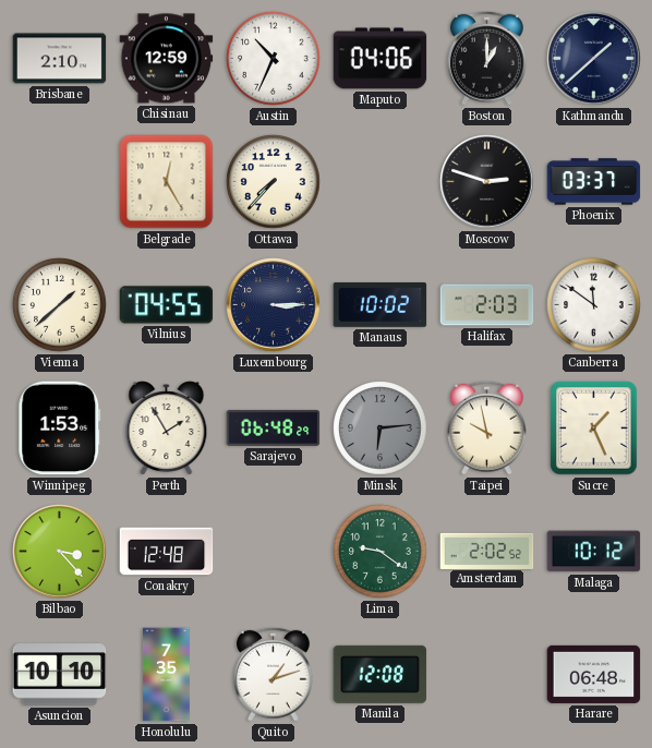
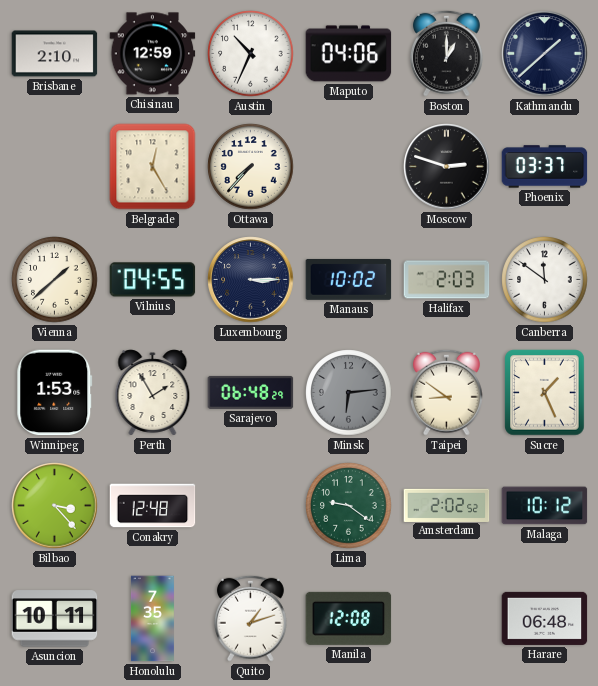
Taipei: 9:58 -> 8:51 (446, 392)
Asuncion: 10:10 -> 10:11 (55, 619)
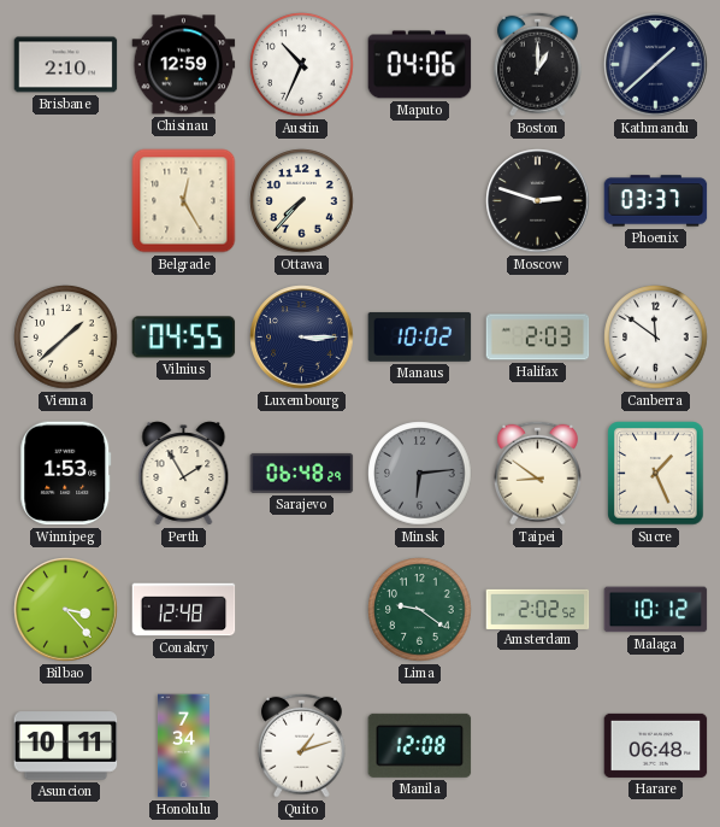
Honolulu: 7:35 -> 7:34 (183, 746)
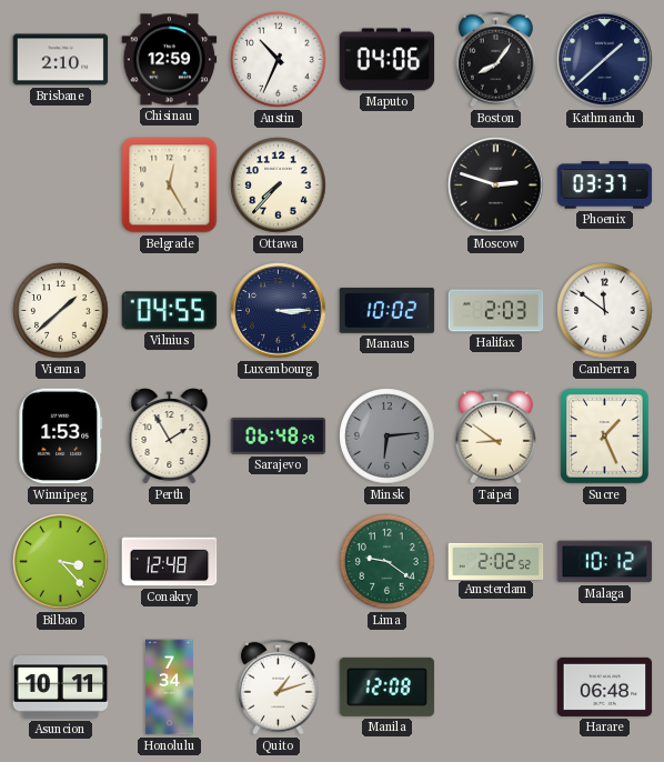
Boston: 1:00 -> 8:06 (495, 59)
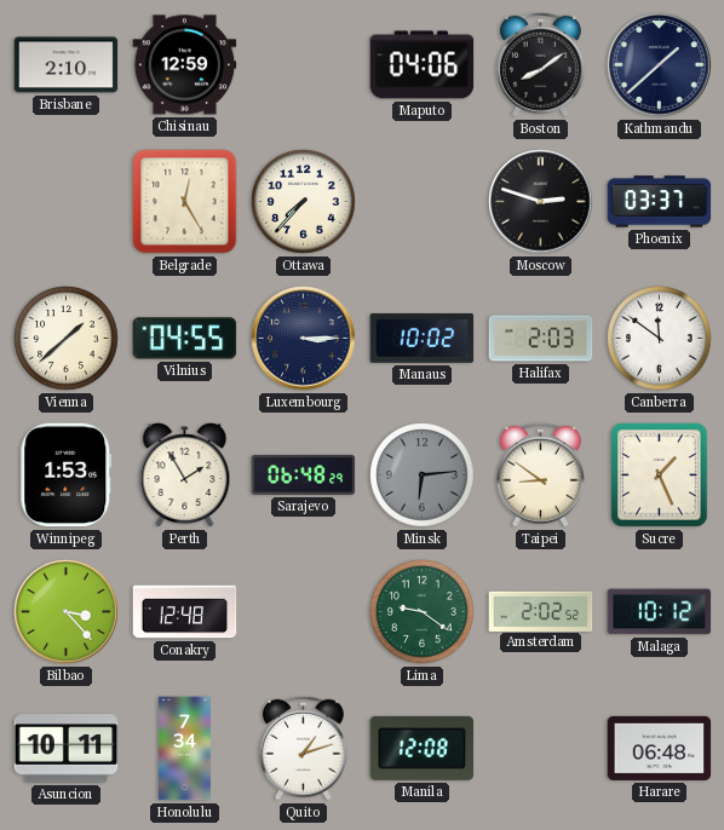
Austin: 10:34 -> none (279, 60)
Boston: 8:06 -> 8:09 (540, 64)
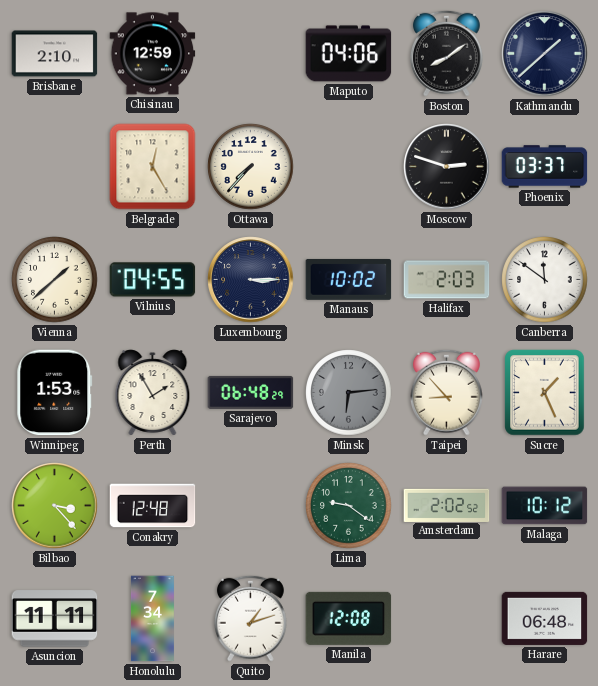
Taipei: 8:51 -> 8:53 (446, 392)
Asuncion: 10:11 -> 11:11 (55, 619)
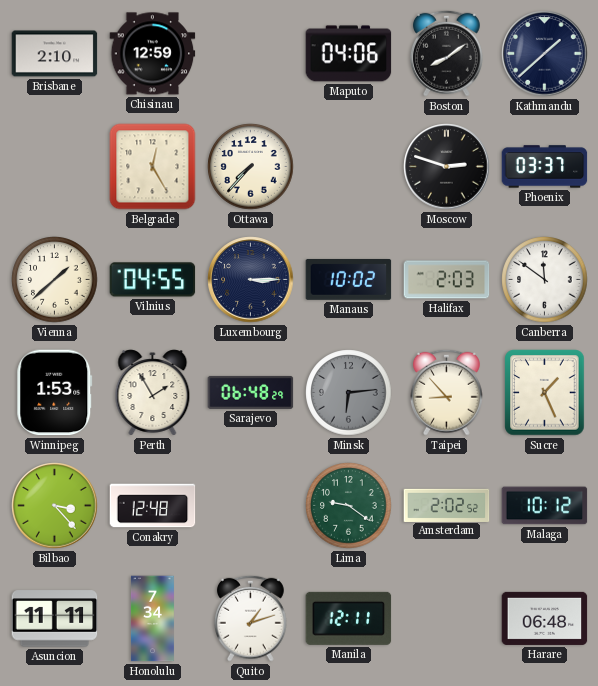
Manila: 12:08 -> 12:11 (349, 618)
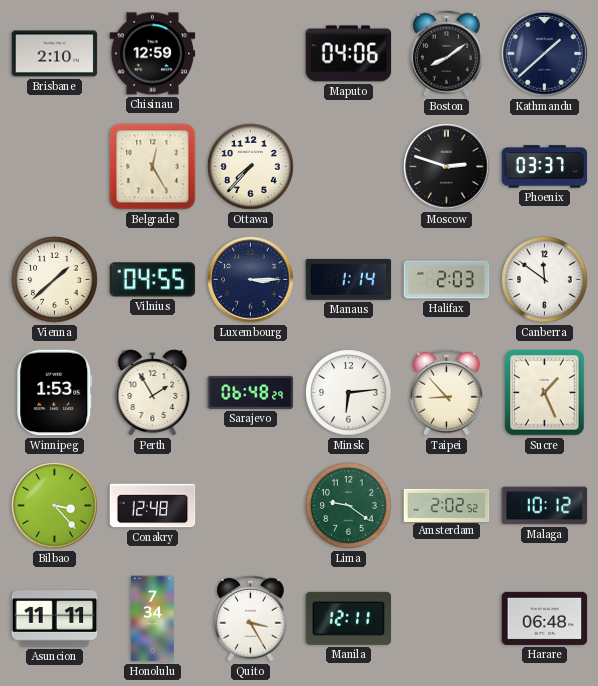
Manaus: 10:02 -> 1:14 (349, 279)
Minsk dial: grey -> white (349, 393)
Quito: 1:12 -> 3:25 (250, 618)
